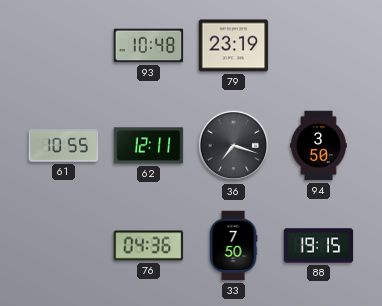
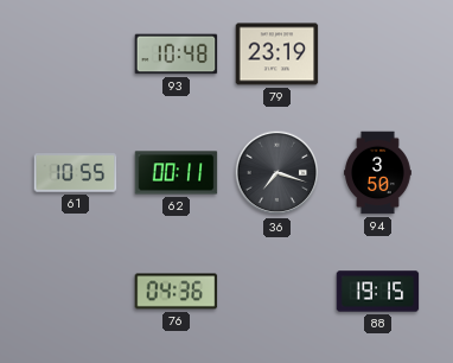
62: 12:11 -> 00:11 (177, 173)
33: 7:50 -> none (233, 246)
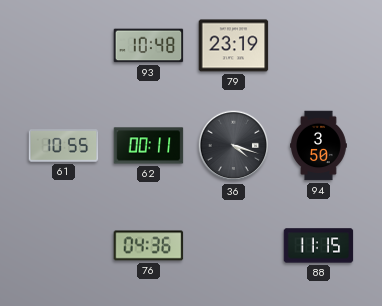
36: 7:18 -> 4:18 (234, 146)
88: 19:15 -> 11:15 (319, 246)
